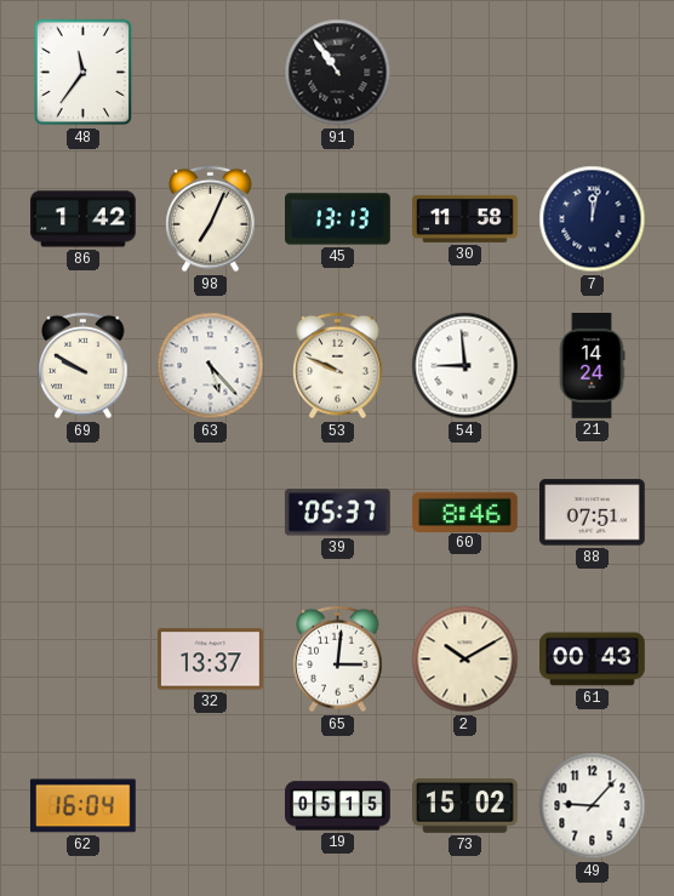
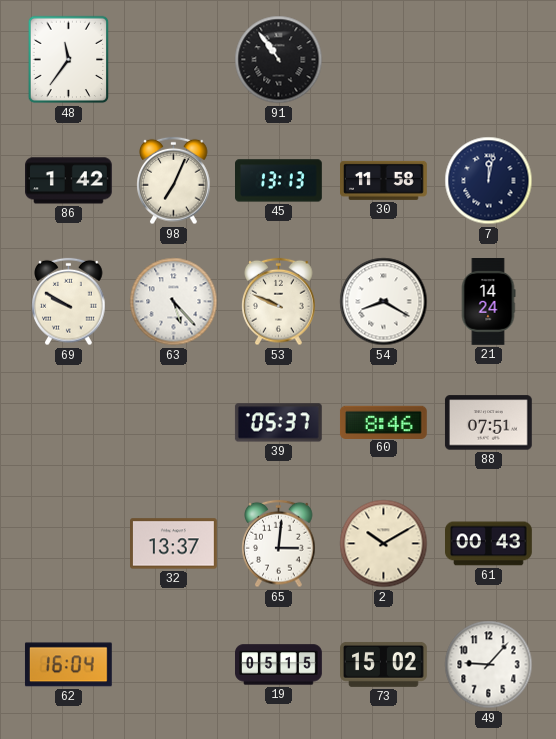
54: 8:59 -> 8:20 (384, 302)
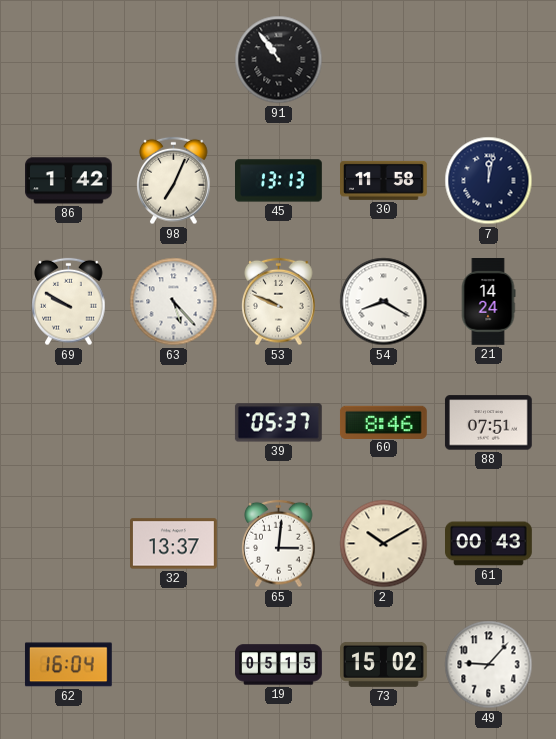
48: 11:36 -> none (69, 60)
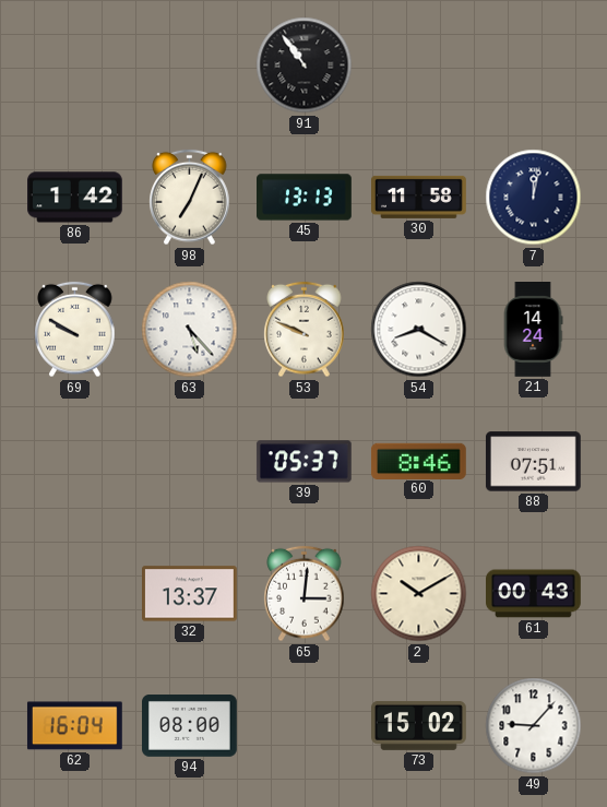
94: none -> 08:00 (190, 726)
19: 05:15 -> none (279, 665)
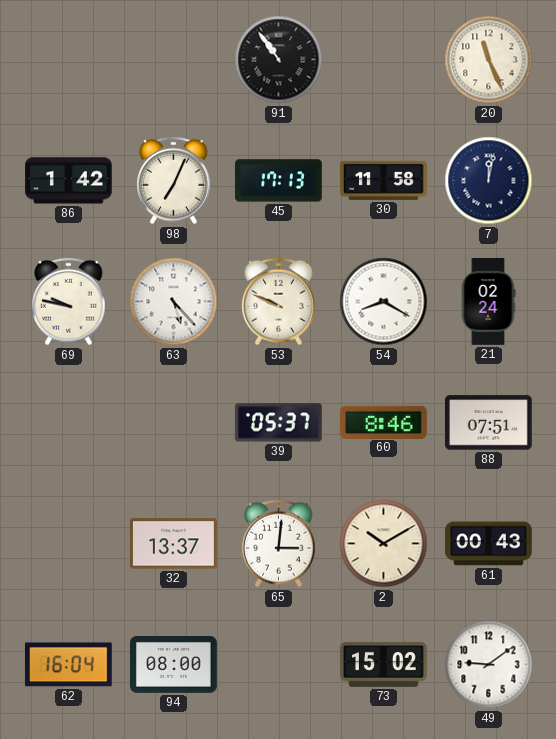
20: none -> 11:26 (489, 60)
45: 13:13 -> 17:13 (279, 181)
69: 9:50 -> 9:47 (69, 302)
21: 14:24 -> 02:24 (488, 302)
49: 9:07 -> 9:09 (489, 665)
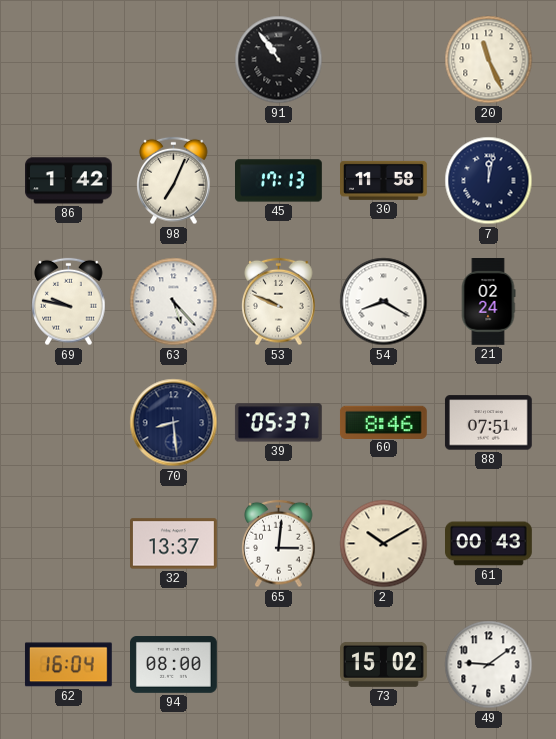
70: none -> 8:29 (174, 423)
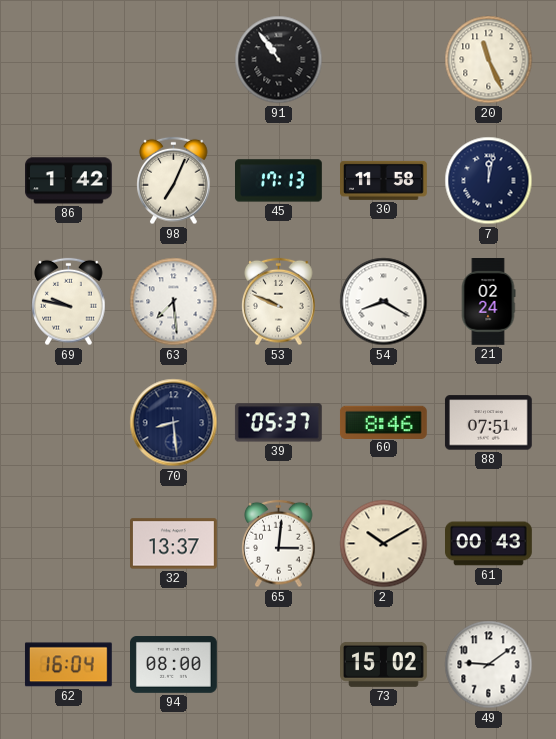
63: 5:23 -> 7:29 (174, 302)
